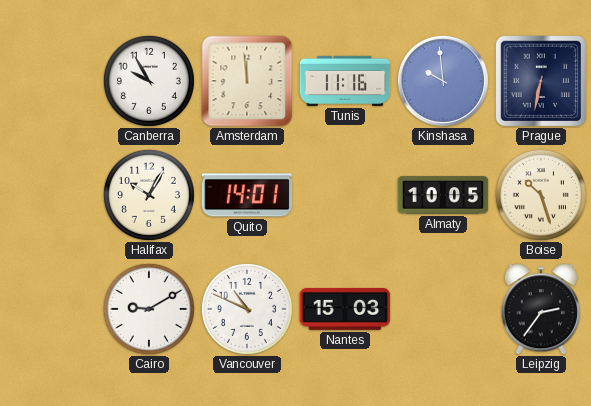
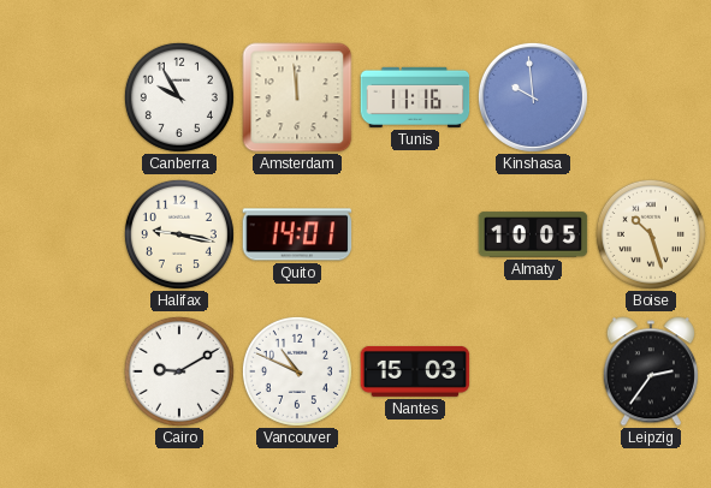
Prague: 6:32 -> none (541, 81)
Halifax: 10:05 -> 9:17 (179, 234)
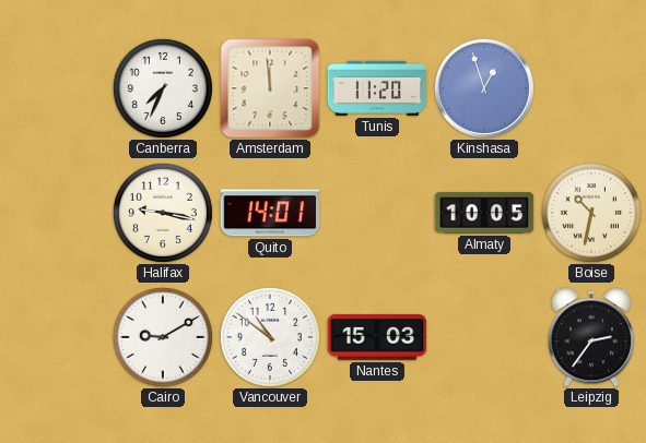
Canberra: 9:55 -> 7:34 (163, 88)
Tunis: 11:16 -> 11:20 (377, 88)
Kinshasa: 9:59 -> 12:57 (484, 88)
Boise: 10:27 -> 10:32 (591, 213)
Vancouver: 10:49 -> 10:51 (270, 337)
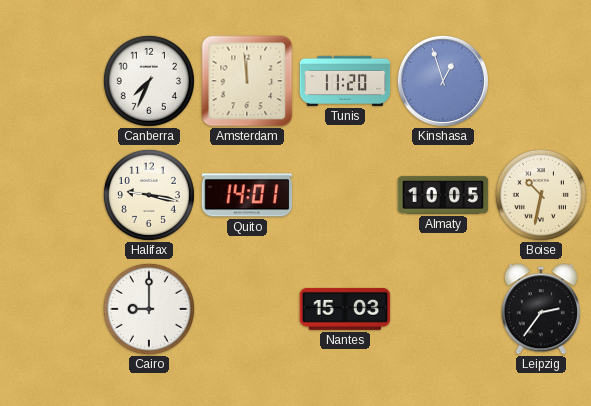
Cairo: 9:10 -> 9:00 (149, 309)
Vancouver: 10:51 -> none (270, 337)
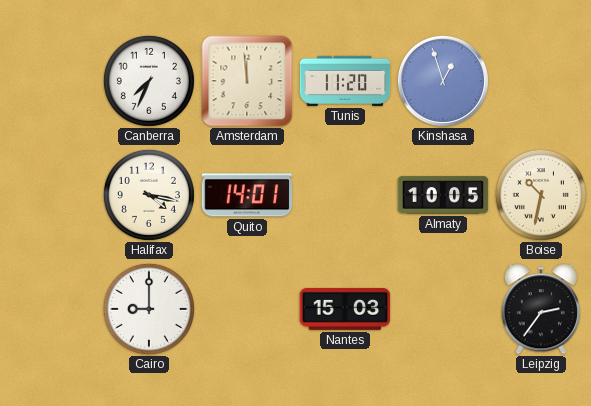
Halifax: 9:17 -> 4:17 (149, 195)
